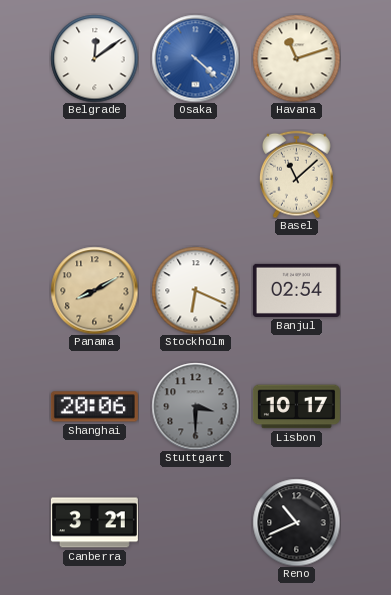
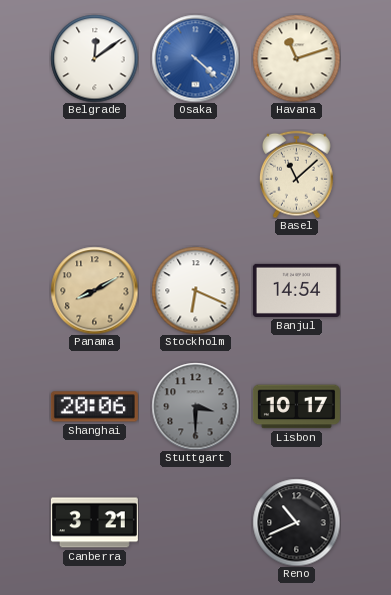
Banjul: 02:54 -> 14:54 (296, 290)
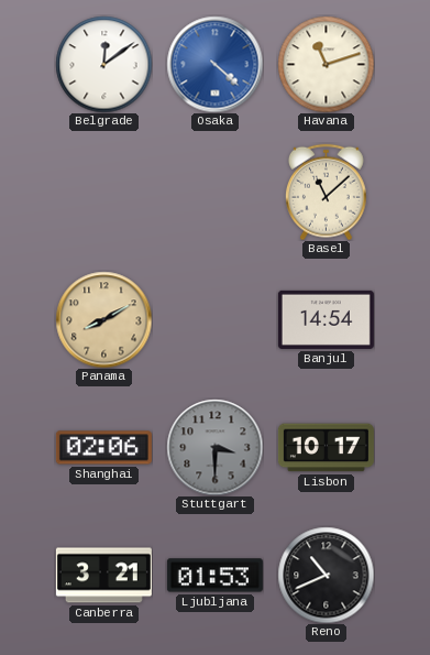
Stockholm: 6:19 -> none (195, 290)
Shanghai: 20:06 -> 02:06 (103, 448)
Ljubljana: none -> 01:53 (214, 576)
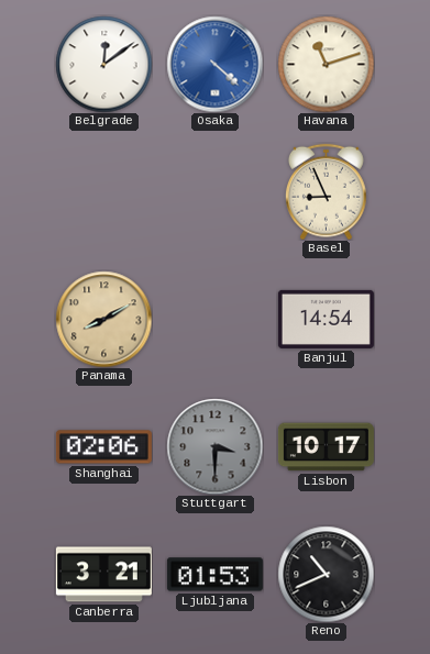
Basel: 11:08 -> 8:56 (326, 191)
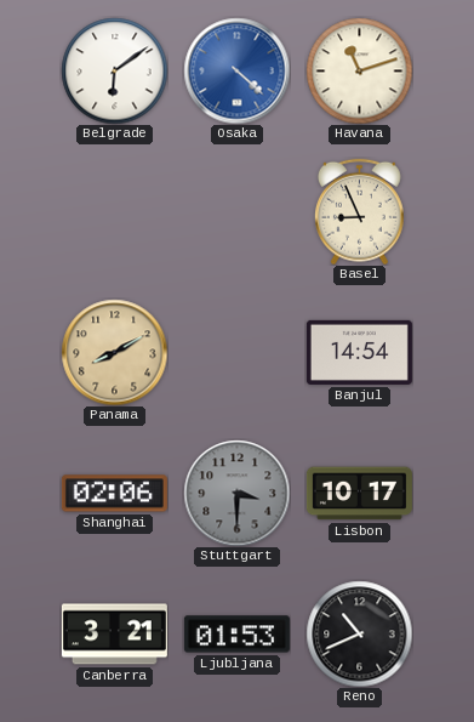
Belgrade: 12:09 -> 6:09 (114, 70)
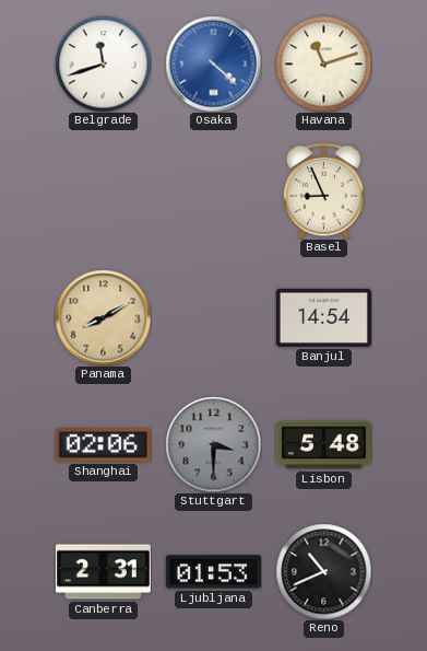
Belgrade: 6:09 -> 11:42 (103, 63)
Lisbon: 10:17 -> 5:48 (323, 445)
Canberra: 3:21 -> 2:31 (103, 572)
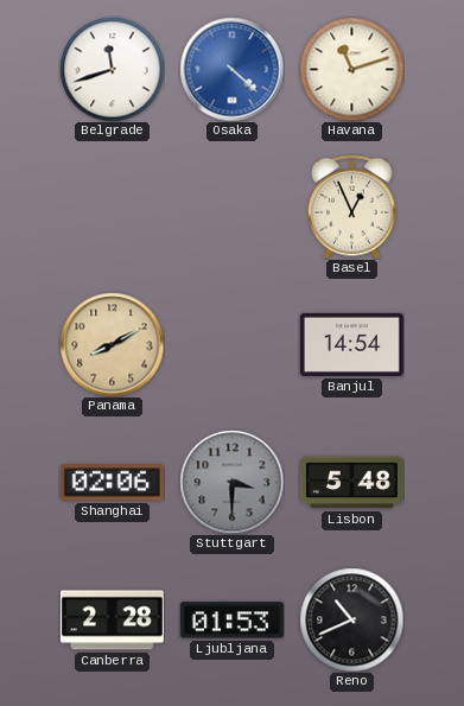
Basel: 8:56 -> 12:56 (351, 206)
Canberra: 2:31 -> 2:28 (112, 621)
